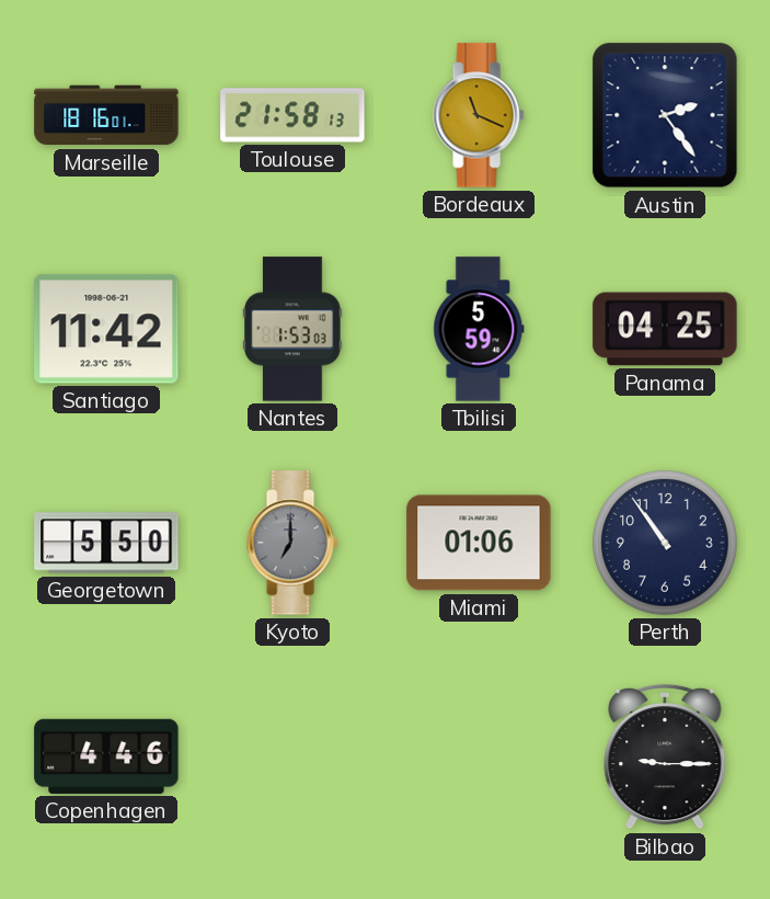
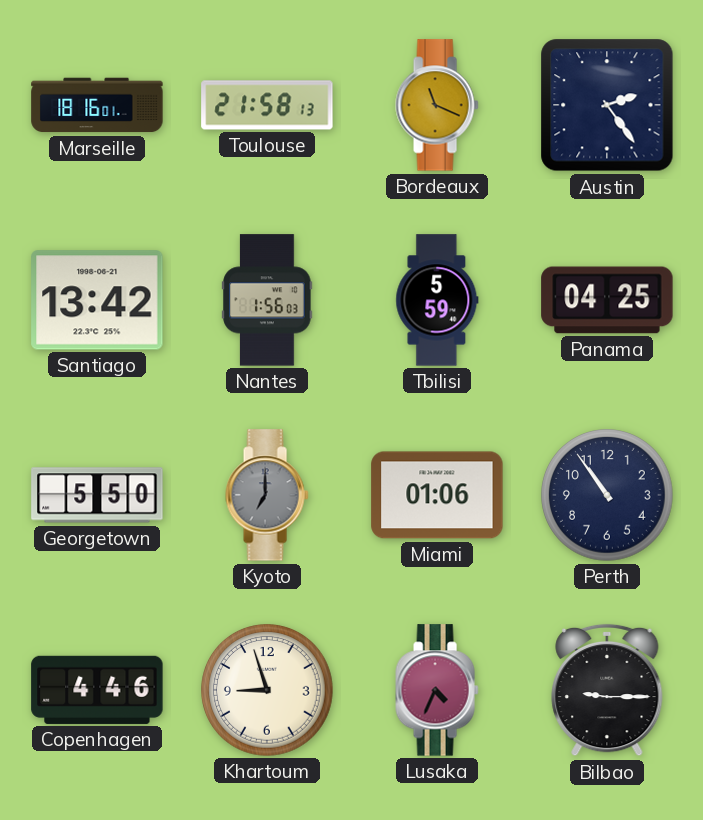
Santiago: 11:42 -> 13:42 (97, 300)
Nantes: 1:53 -> 1:56 (267, 300)
Khartoum: none -> 8:57 (267, 690)
Lusaka: none -> 4:34 (437, 690)
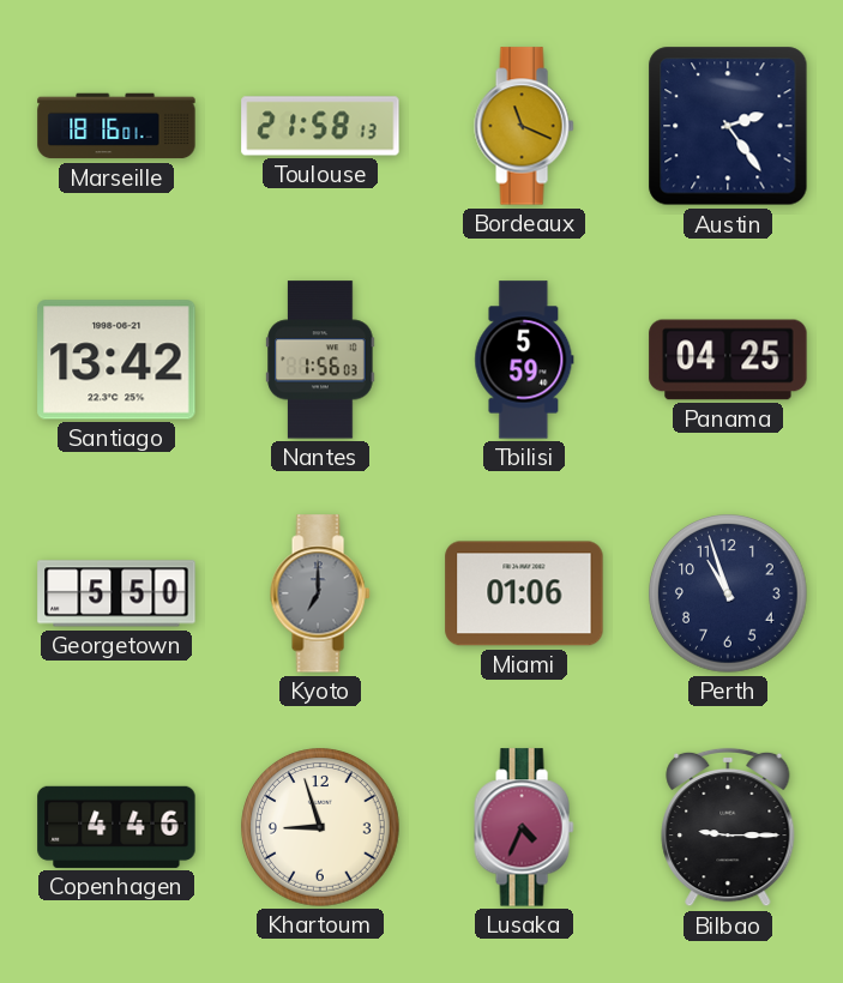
Perth: 10:54 -> 10:57 (728, 593)
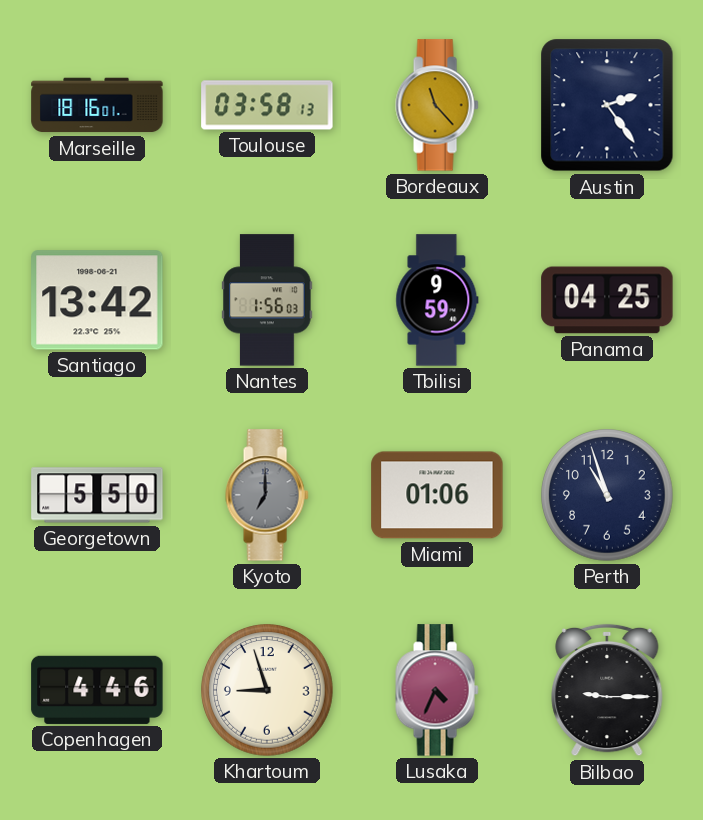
Toulouse: 21:58 -> 03:58 (267, 105)
Bordeaux: 11:19 -> 11:23 (437, 105)
Tbilisi: 5:59 -> 9:59 (437, 300)
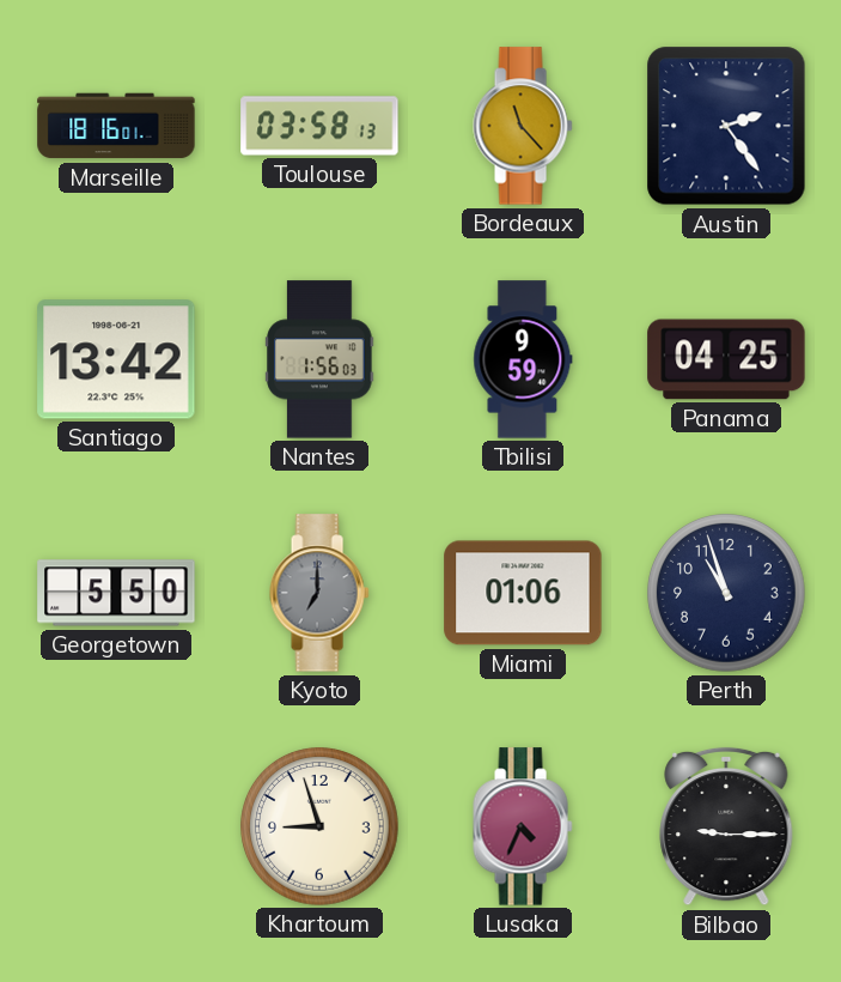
Copenhagen: 4:46 -> none (97, 690)
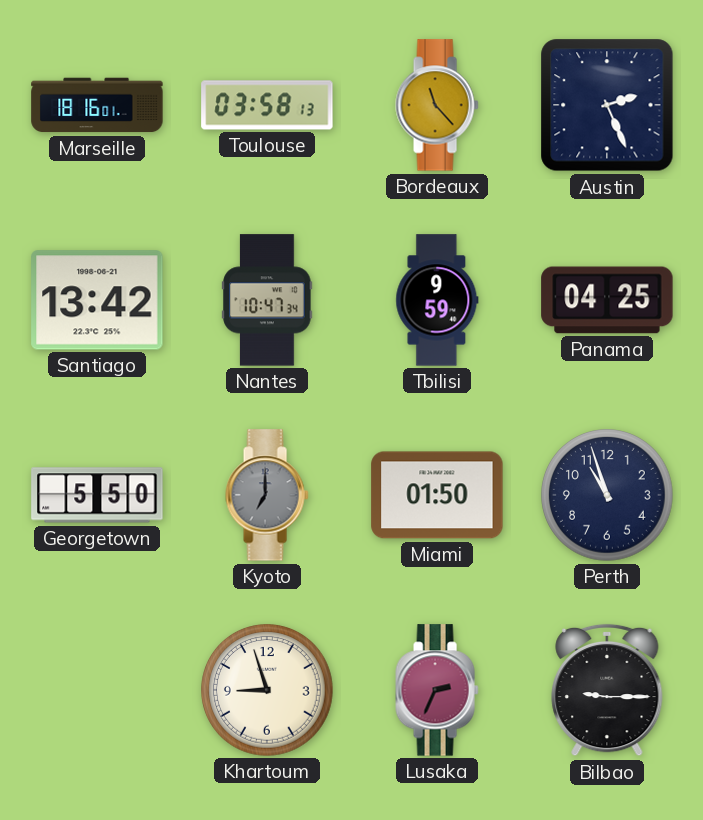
Austin: 2:24 -> 2:26 (607, 105)
Nantes: 1:56 -> 10:47 (267, 300)
Miami: 01:06 -> 01:50 (437, 495)
Lusaka: 4:34 -> 2:34 (437, 690)
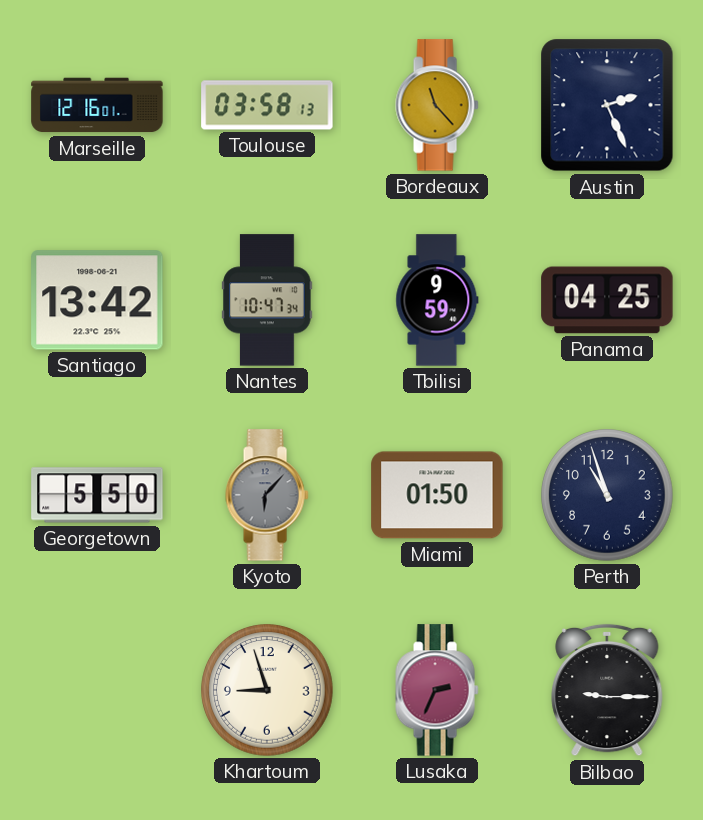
Marseille: 18:16 -> 12:16 (97, 105)
Kyoto: 7:00 -> 6:07 (267, 495)
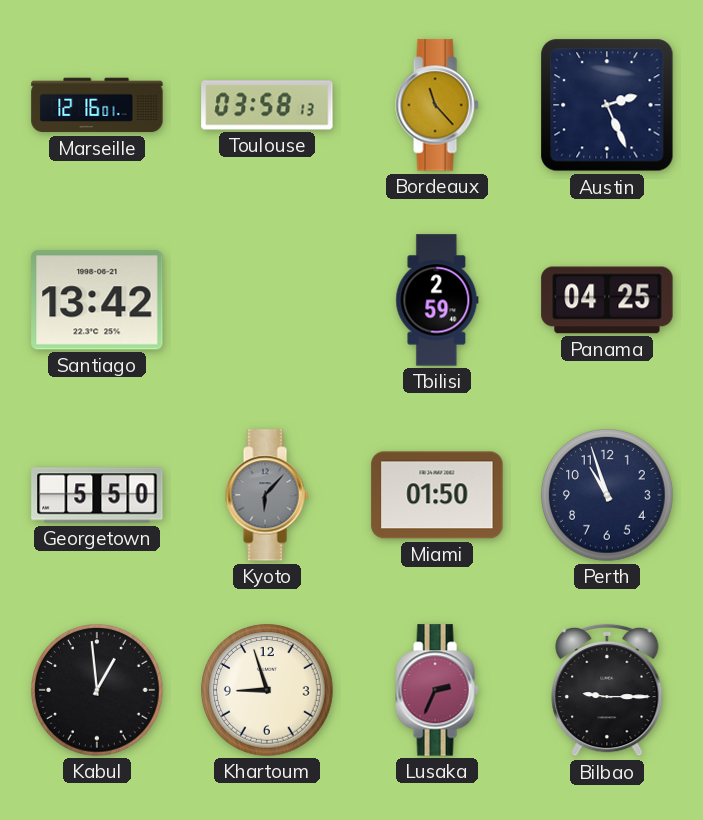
Nantes: 10:47 -> none (267, 300)
Tbilisi: 9:59 -> 2:59 (437, 300)
Kabul: none -> 12:59 (97, 690)
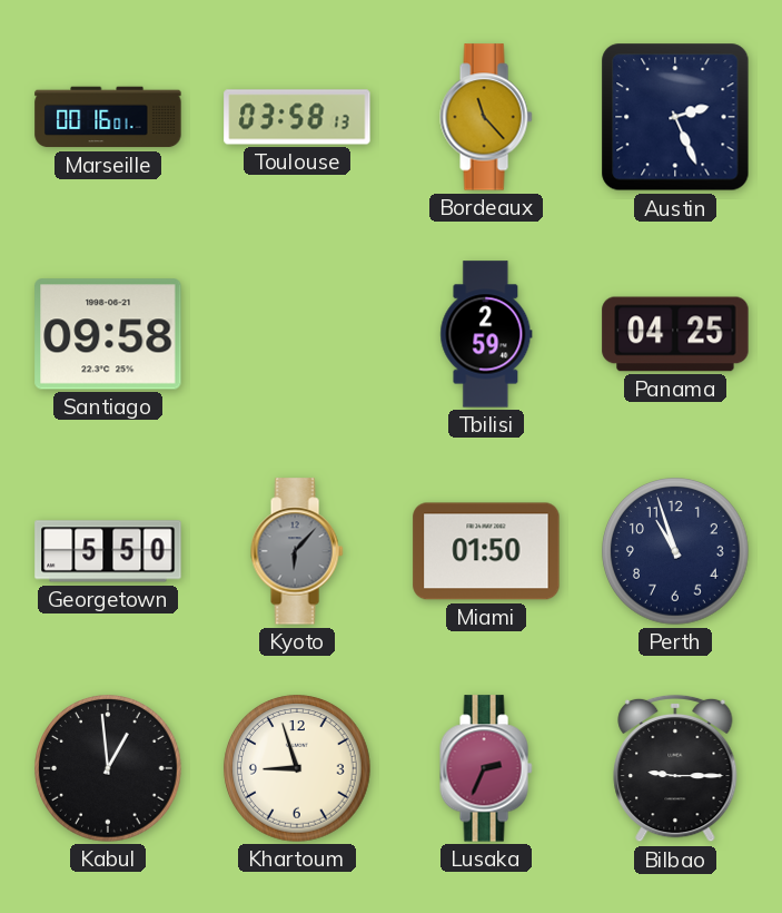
Marseille: 12:16 -> 00:16 (108, 117)
Santiago: 13:42 -> 09:58 (108, 334)
